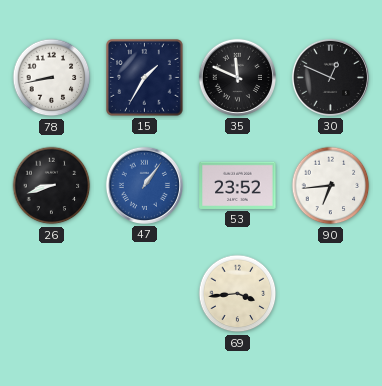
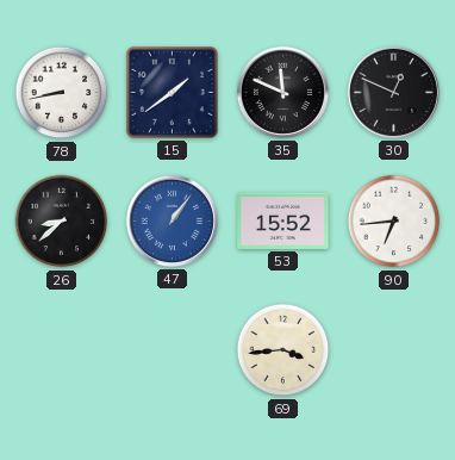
15: 1:35 -> 1:39 (173, 93)
26: 8:42 -> 8:38 (62, 222)
53: 23:52 -> 15:52 (283, 220)
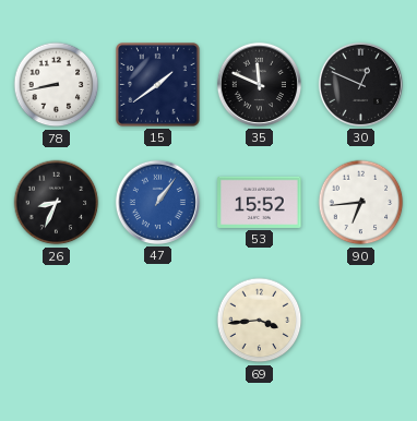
26: 8:38 -> 8:34 (57, 203)
